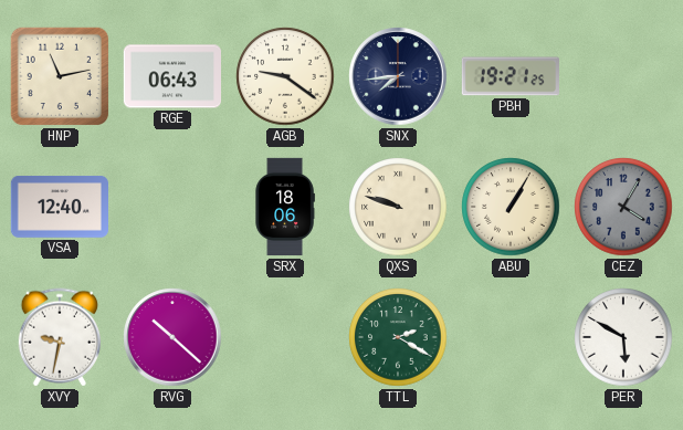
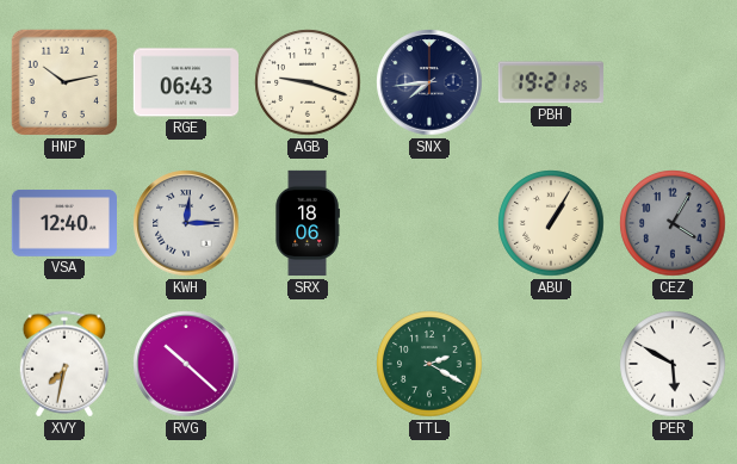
HNP: 11:13 -> 10:13 (64, 82)
AGB: 9:21 -> 9:18 (308, 82)
KWH: none -> 12:15 (186, 223)
QXS: 9:48 -> none (398, 207)
XVY: 9:32 -> 7:32 (63, 364)
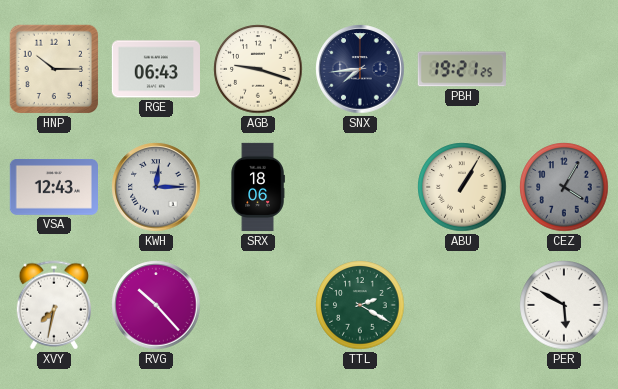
HNP: 10:13 -> 10:15 (54, 69)
VSA: 12:40 -> 12:43 (53, 188)
RVG: 10:22 -> 10:23 (156, 305)
